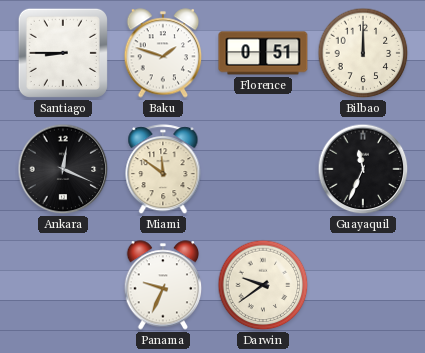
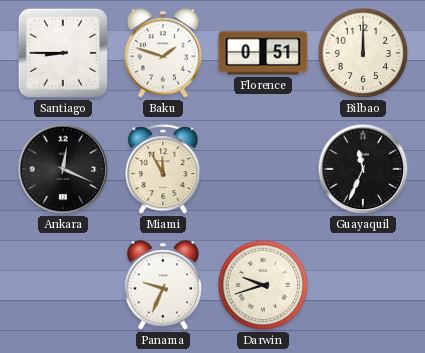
Miami: 11:51 -> 11:55 (163, 170)
Darwin: 9:39 -> 9:42 (263, 285)
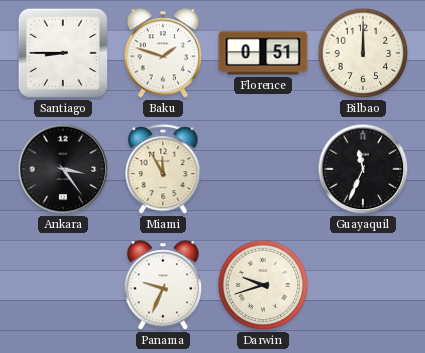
Ankara: 12:19 -> 3:24 (63, 169)
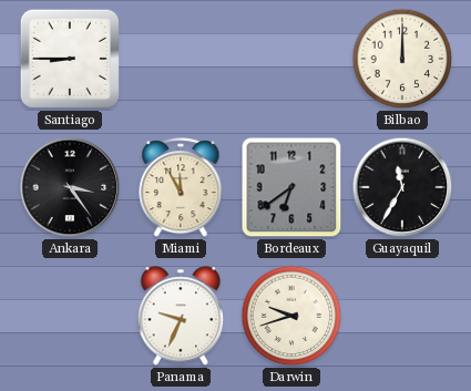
Baku: 1:48 -> none (163, 53)
Florence: 0:51 -> none (263, 53)
Bordeaux: none -> 6:39 (291, 187)
Guayaquil: 11:34 -> 11:35 (402, 187)
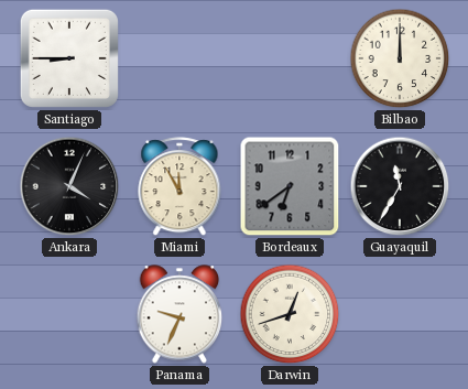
Ankara: 3:24 -> 4:04 (69, 186)
Darwin: 9:42 -> 12:42 (290, 314)
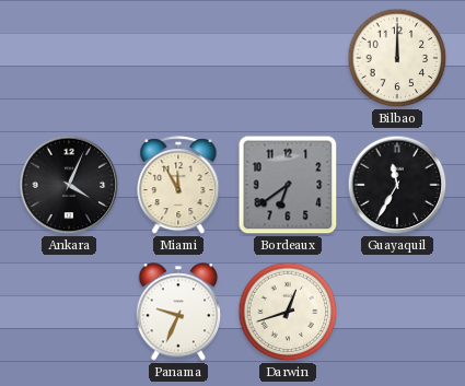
Santiago: 8:45 -> none (69, 58)
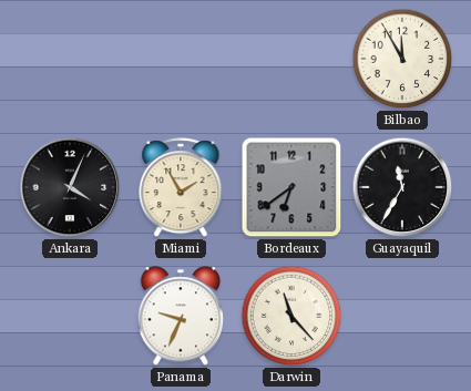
Bilbao: 12:00 -> 11:55 (402, 59)
Miami: 11:55 -> 1:55 (181, 188)
Darwin: 12:42 -> 11:23 (291, 316)
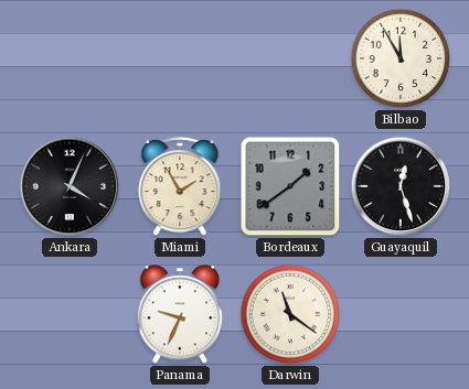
Bordeaux: 6:39 -> 1:39 (290, 186)
Guayaquil: 11:35 -> 12:27 (401, 186)
Darwin: 11:23 -> 11:21 (290, 314)
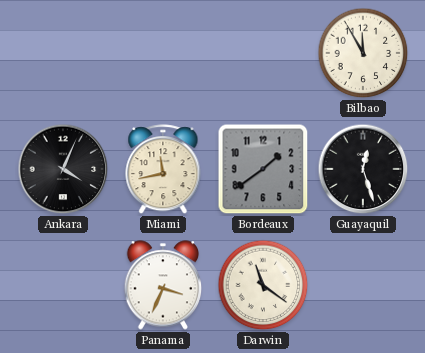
Miami: 1:55 -> 11:43 (163, 170)
Panama: 9:34 -> 3:34 (163, 285)
